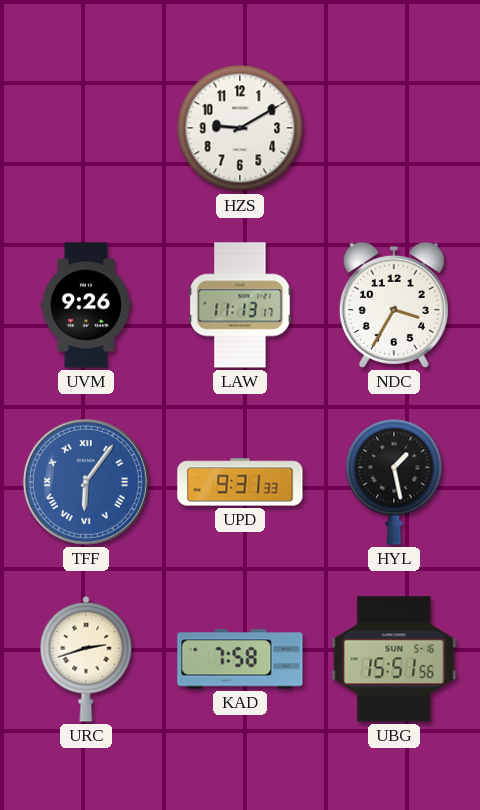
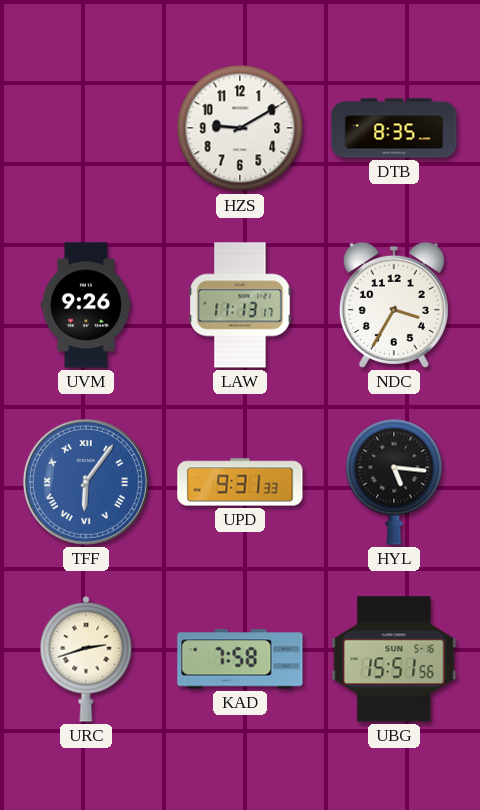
DTB: none -> 8:35 (394, 128)
HYL: 1:28 -> 5:16 (394, 482)
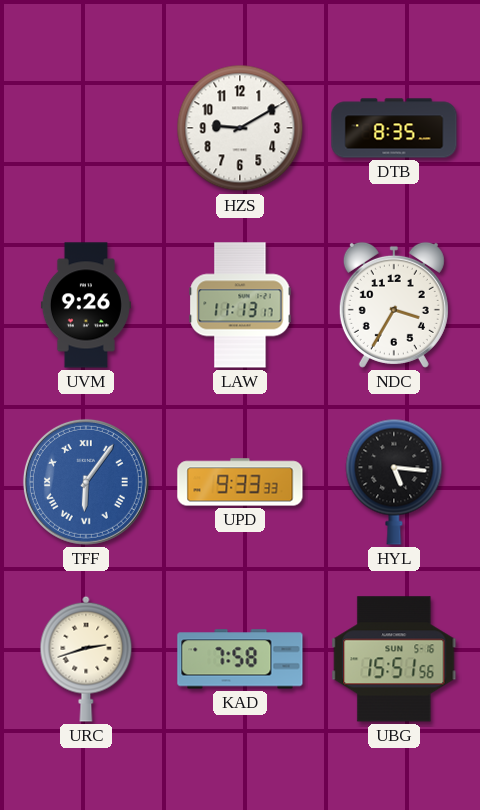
UPD: 9:31 -> 9:33 (240, 482)
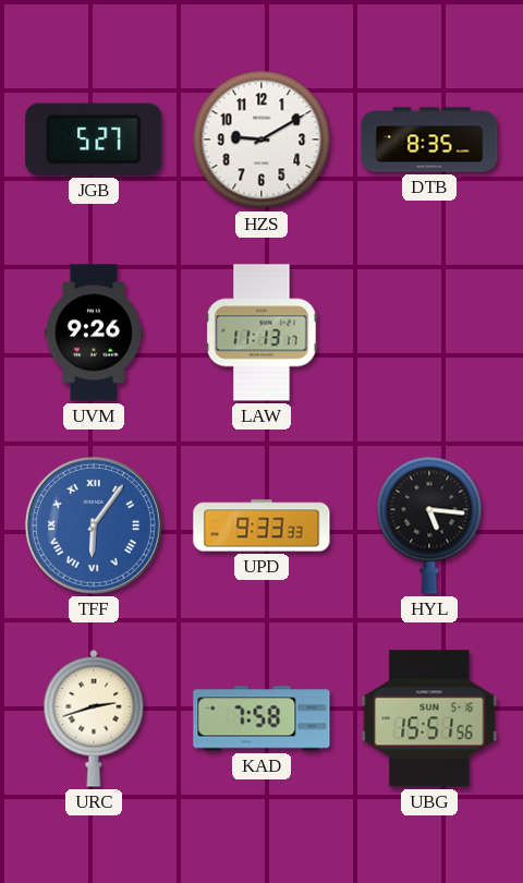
JGB: none -> 5:27 (94, 140)
NDC: 3:35 -> none (394, 305)
